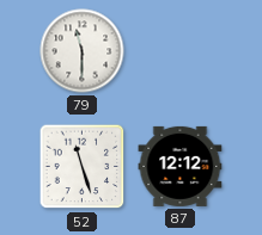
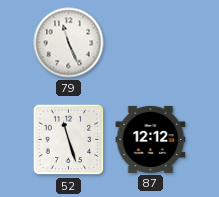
79: 11:30 -> 11:26 (69, 43)
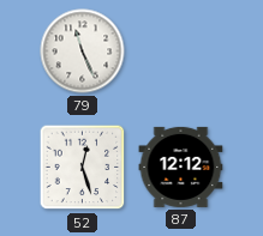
52: 11:27 -> 12:27 (83, 168)
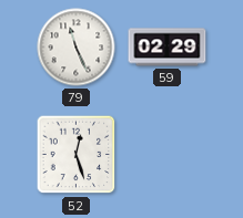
59: none -> 02:29 (168, 48)
87: 12:12 -> none (181, 167)
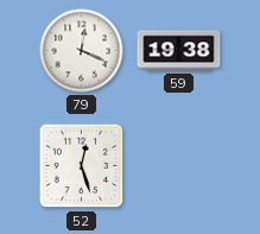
79: 11:26 -> 12:19 (82, 51)
59: 02:29 -> 19:38 (179, 51)
